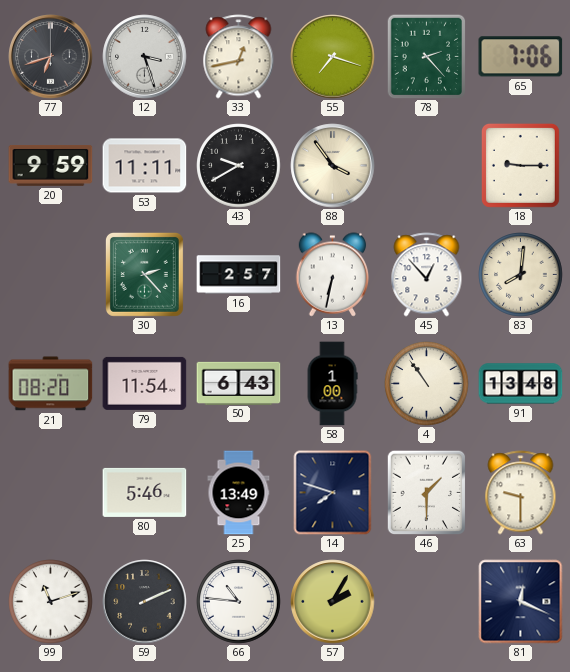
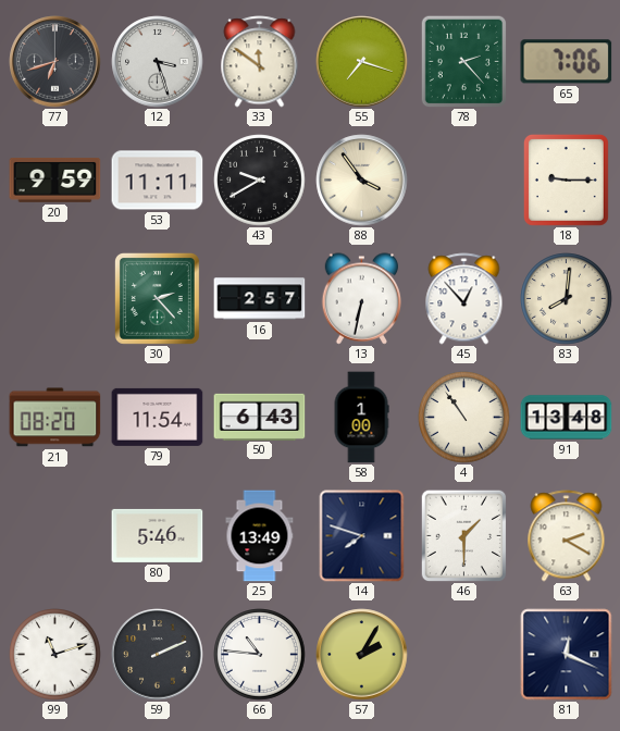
33: 12:43 -> 11:51 (260, 62)
63: 9:30 -> 2:20 (567, 536)
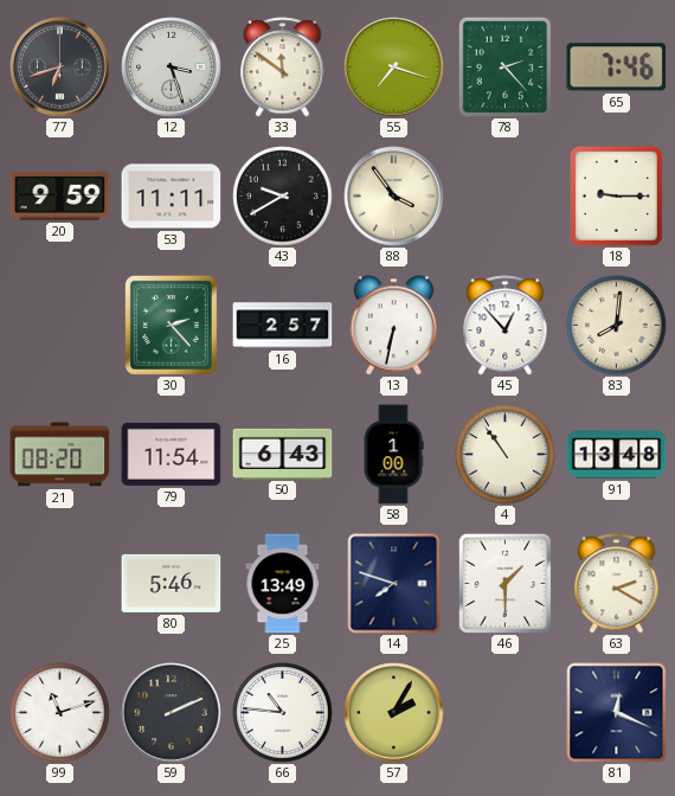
65: 7:06 -> 7:46 (617, 68)
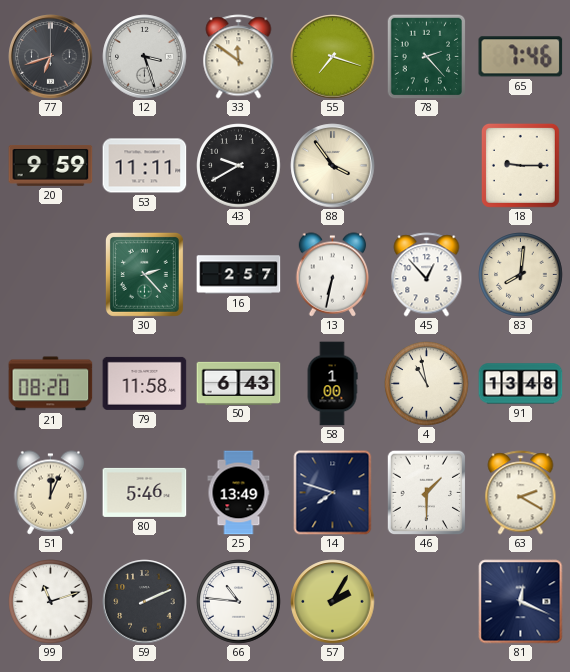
79: 11:54 -> 11:58 (145, 383)
4: 10:54 -> 10:58 (427, 384)
51: none -> 12:04 (51, 493)
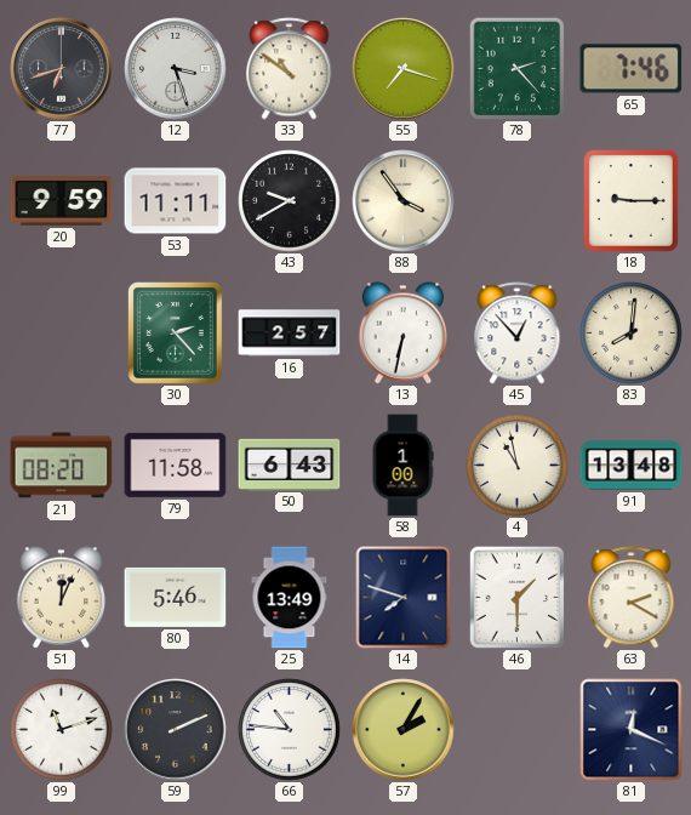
33: 11:51 -> 10:51 (290, 69)
